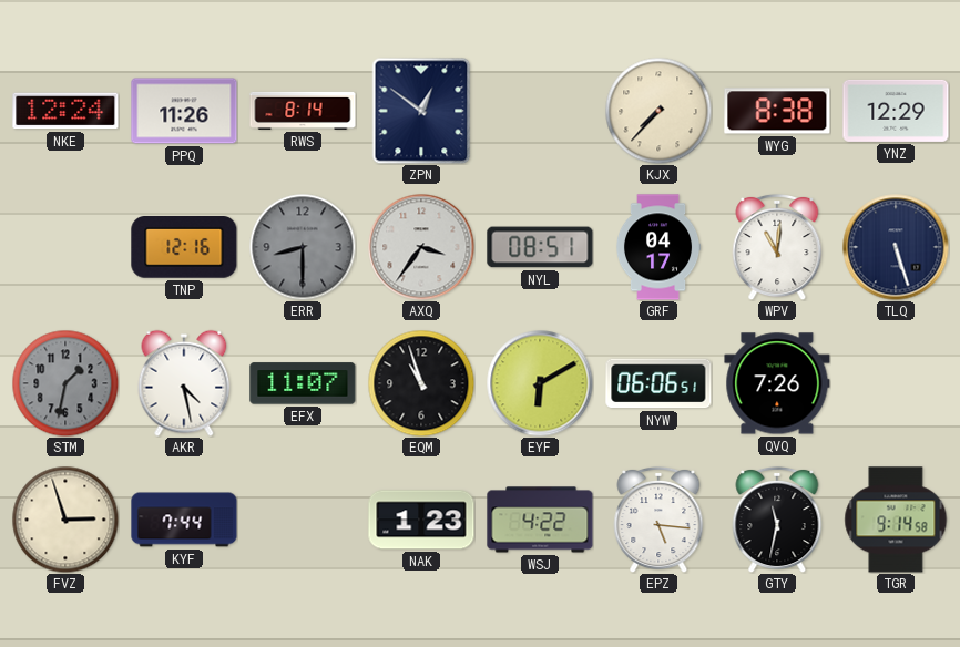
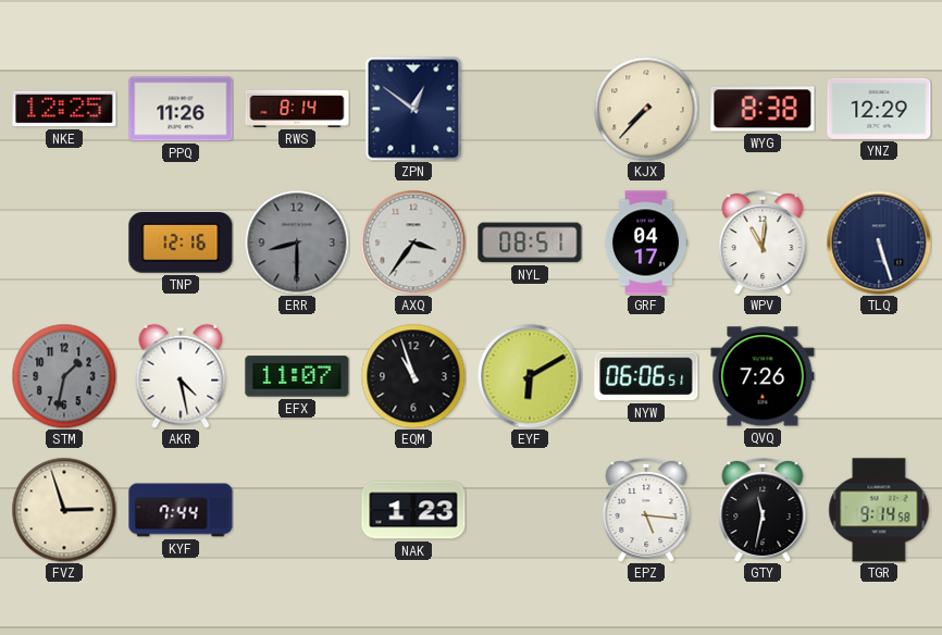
NKE: 12:24 -> 12:25 (64, 109)
WSJ: 4:22 -> none (540, 520)
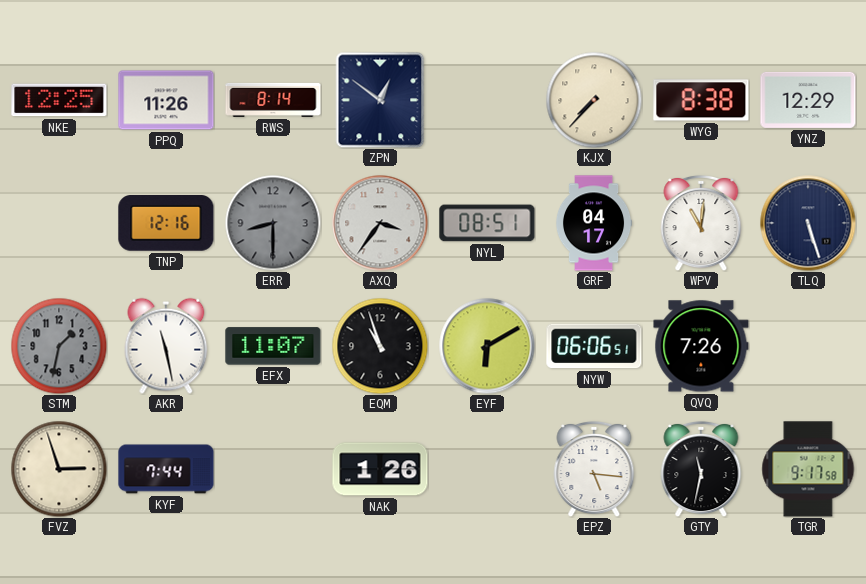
AKR: 4:28 -> 11:28 (166, 346)
NAK: 1:23 -> 1:26 (380, 469)
TGR: 9:14 -> 9:17 (808, 469)
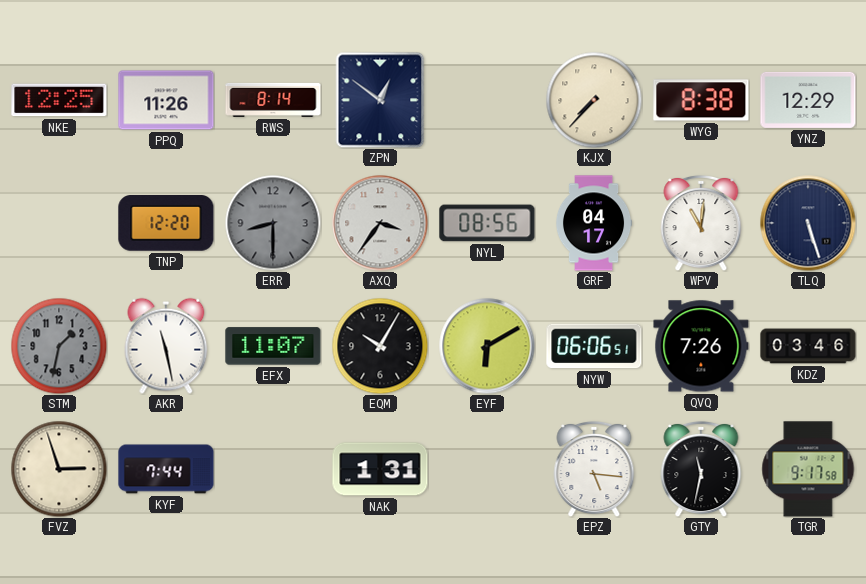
TNP: 12:16 -> 12:20 (166, 224)
NYL: 08:51 -> 08:56 (487, 223)
EQM: 10:57 -> 10:05 (380, 346)
KDZ: none -> 03:46 (808, 346)
NAK: 1:26 -> 1:31 (380, 469)
